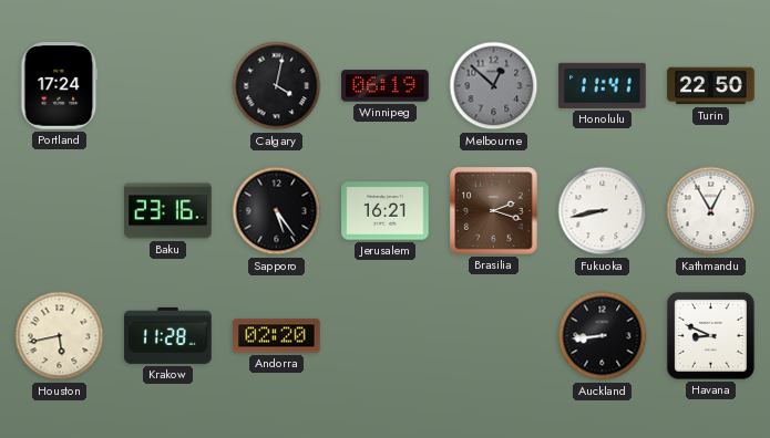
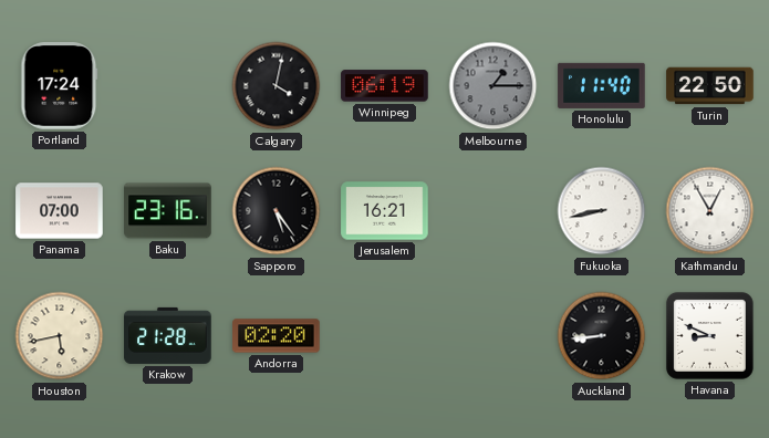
Melbourne: 12:52 -> 1:15 (493, 86)
Honolulu: 11:41 -> 11:40 (602, 85)
Panama: none -> 07:00 (60, 211)
Brasilia: 2:18 -> none (494, 211)
Krakow: 11:28 -> 21:28 (168, 335)
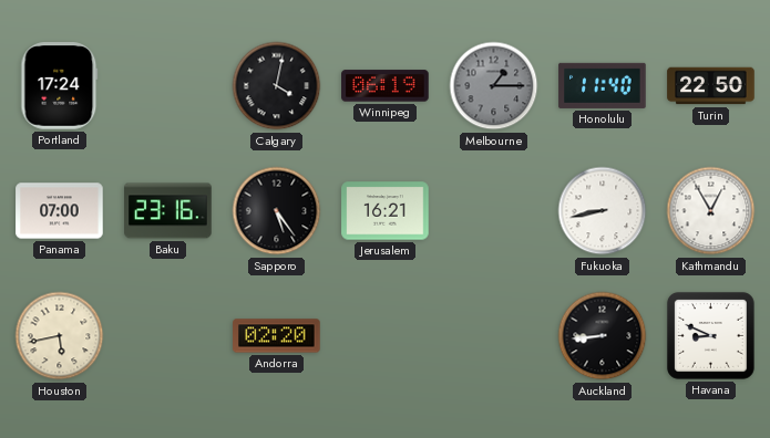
Krakow: 21:28 -> none (168, 335)
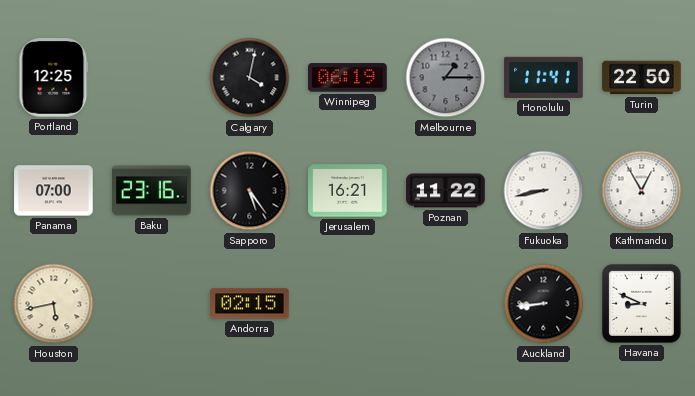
Portland: 17:24 -> 12:25 (54, 78)
Honolulu: 11:40 -> 11:41 (544, 77)
Poznan: none -> 11:22 (446, 191)
Andorra: 02:20 -> 02:15 (250, 304)
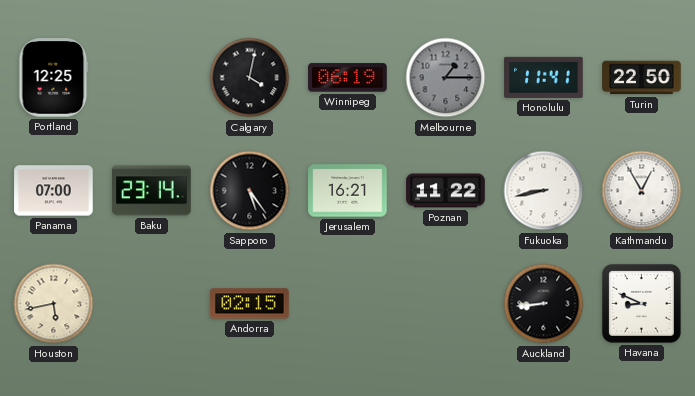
Baku: 23:16 -> 23:14 (152, 191)
